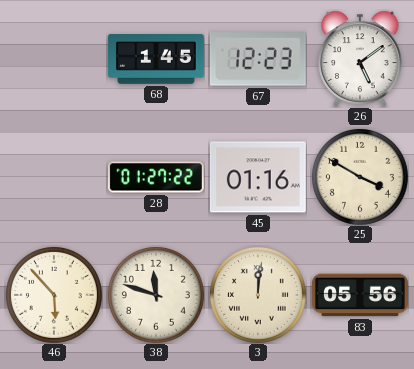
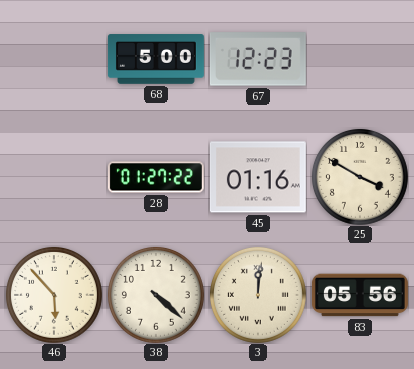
68: 1:45 -> 5:00 (156, 59)
26: 5:09 -> none (360, 59)
38: 11:48 -> 4:22 (156, 295)
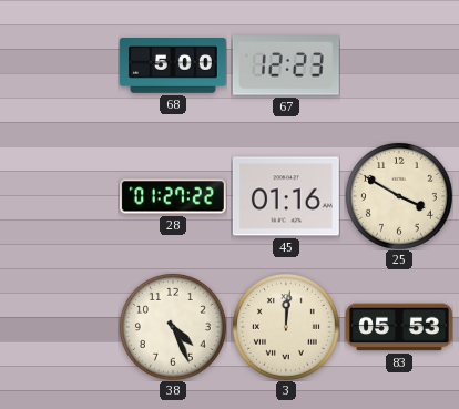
46: 5:53 -> none (54, 295)
38: 4:22 -> 4:26 (173, 327)
83: 05:56 -> 05:53 (399, 327)
